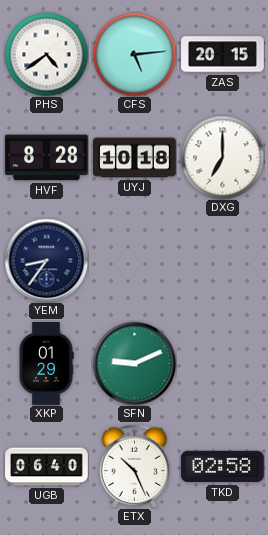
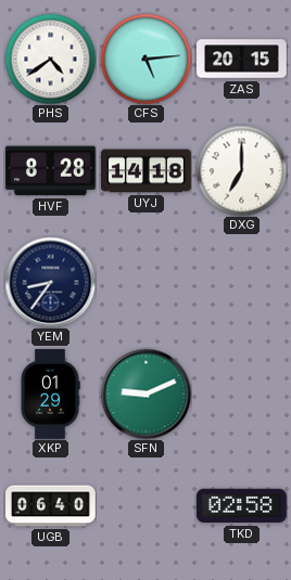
UYJ: 10:18 -> 14:18 (147, 171)
ETX: 10:26 -> none (135, 466)
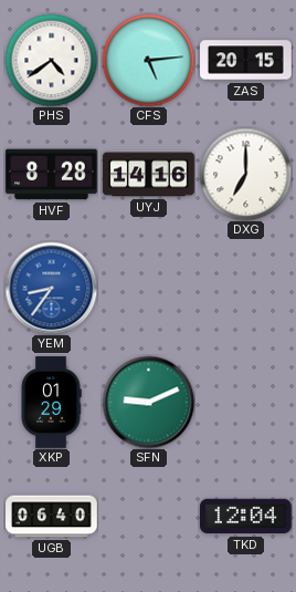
UYJ: 14:18 -> 14:16 (149, 175)
YEM dial: navy -> blue (51, 288)
TKD: 02:58 -> 12:04 (246, 517)
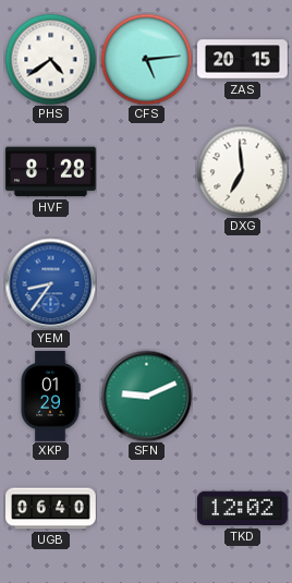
UYJ: 14:16 -> none (149, 175)
DXG: 7:00 -> 6:59 (242, 171)
TKD: 12:04 -> 12:02 (243, 509)
